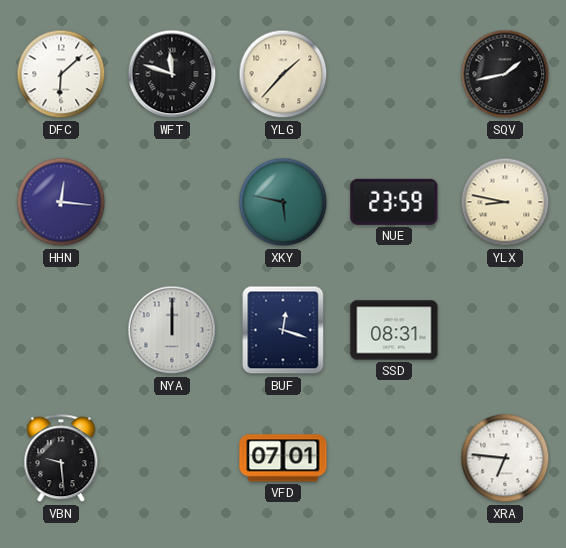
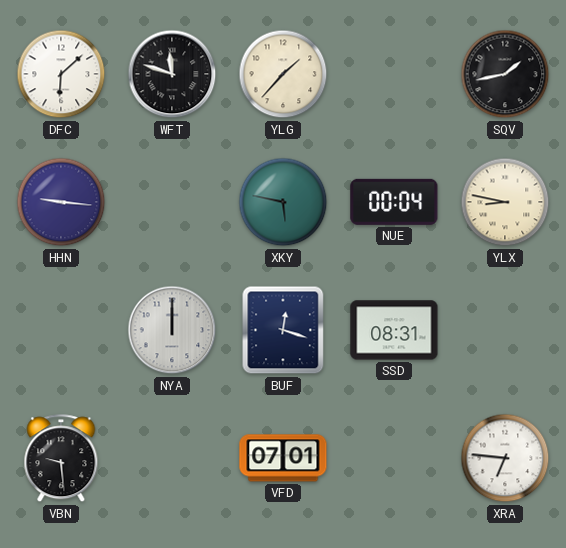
HHN: 12:16 -> 9:16 (61, 202)
NUE: 23:59 -> 00:04 (394, 202)
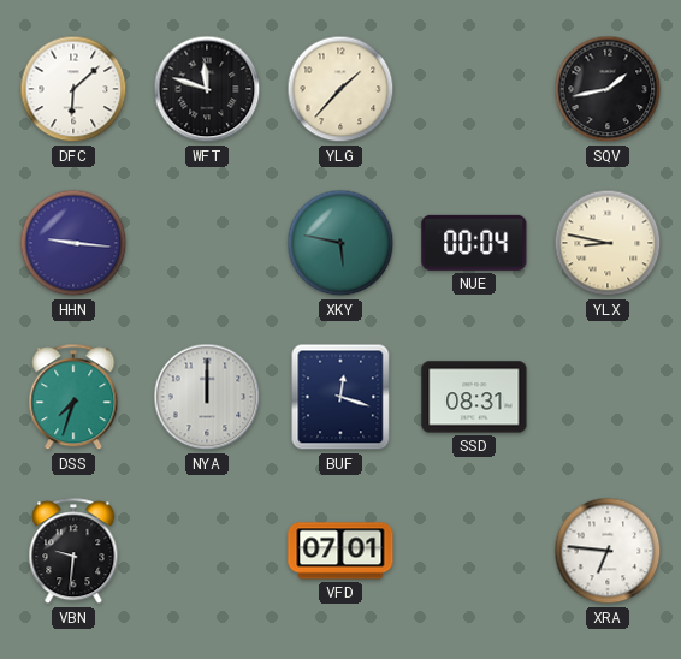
DSS: none -> 7:33 (73, 398)
VBN: 9:29 -> 9:31 (73, 552)
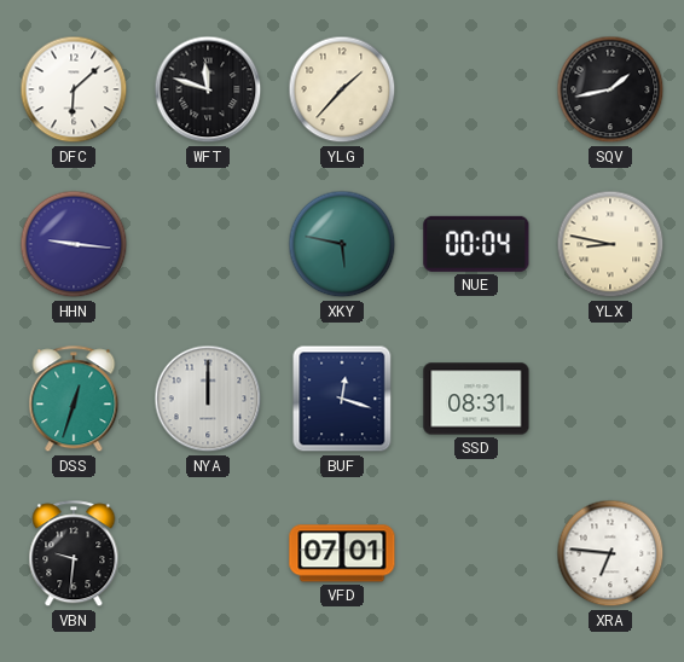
DSS: 7:33 -> 12:33 (74, 400)
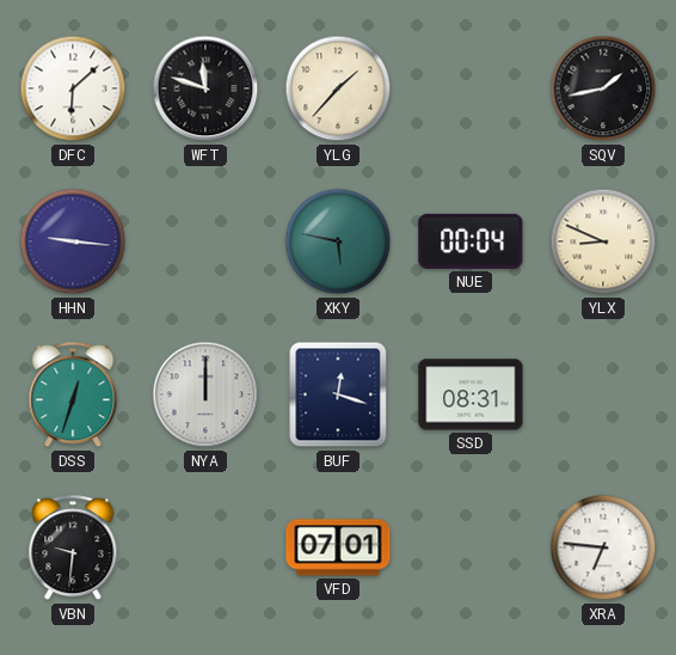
YLX: 8:47 -> 8:49 (603, 241)
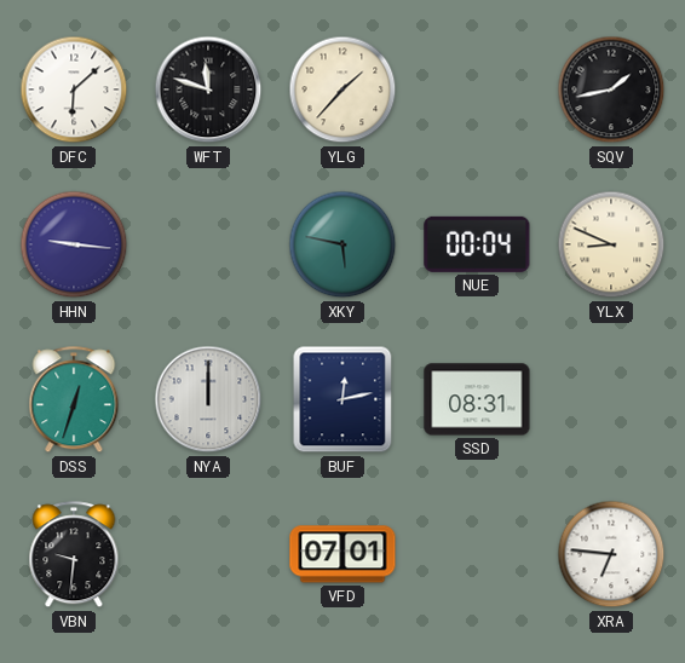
BUF: 12:18 -> 12:13 (342, 399)
